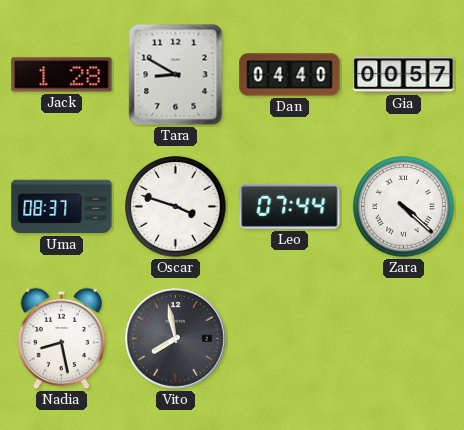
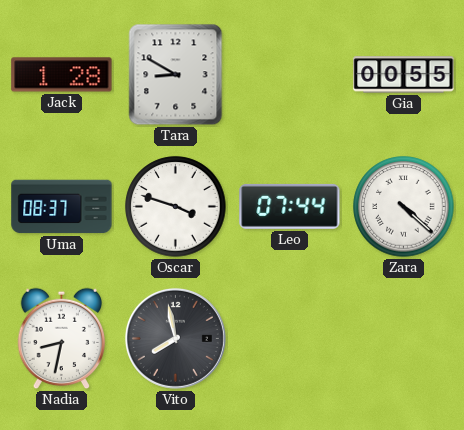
Dan: 04:40 -> none (290, 75)
Gia: 00:57 -> 00:55 (404, 75)
Nadia: 8:28 -> 8:32 (62, 339)
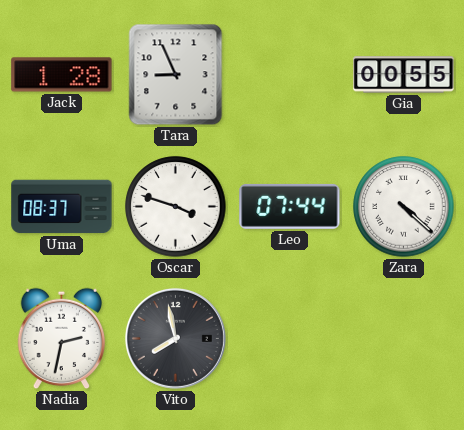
Tara: 8:50 -> 8:56 (176, 75)
Nadia: 8:32 -> 2:32 (62, 339)
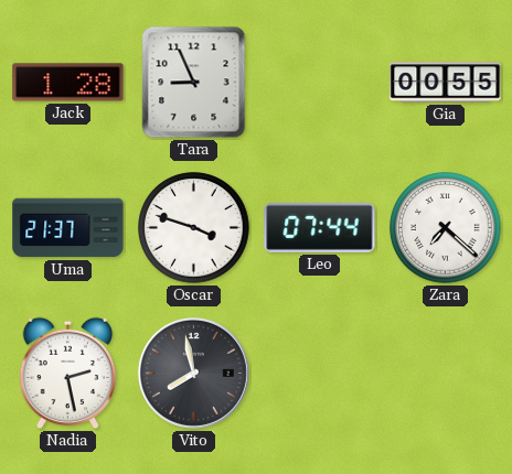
Uma: 08:37 -> 21:37 (68, 228)
Zara: 4:22 -> 7:22 (446, 228)
Nadia: 2:32 -> 2:28 (68, 374)
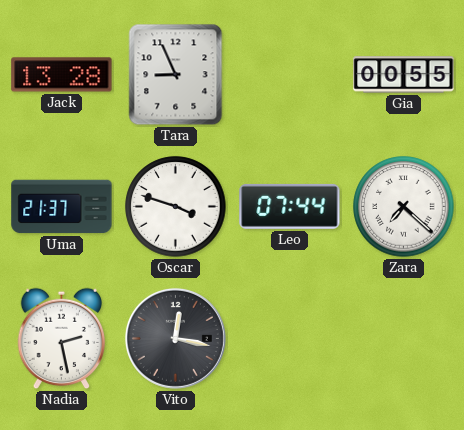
Jack: 1:28 -> 13:28 (62, 75)
Vito: 7:58 -> 12:17 (175, 338)
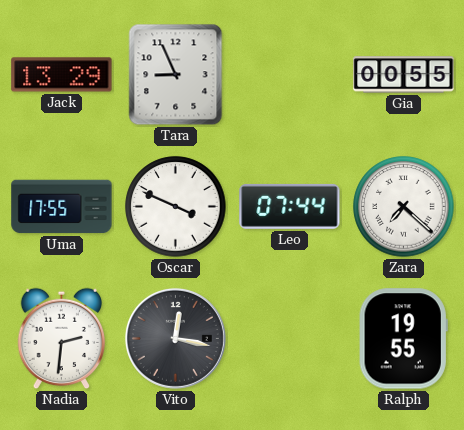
Jack: 13:28 -> 13:29 (62, 75)
Uma: 21:37 -> 17:55 (62, 207)
Oscar: 3:48 -> 3:49 (176, 207)
Nadia: 2:28 -> 2:31 (62, 339)
Ralph: none -> 19:55 (403, 339)
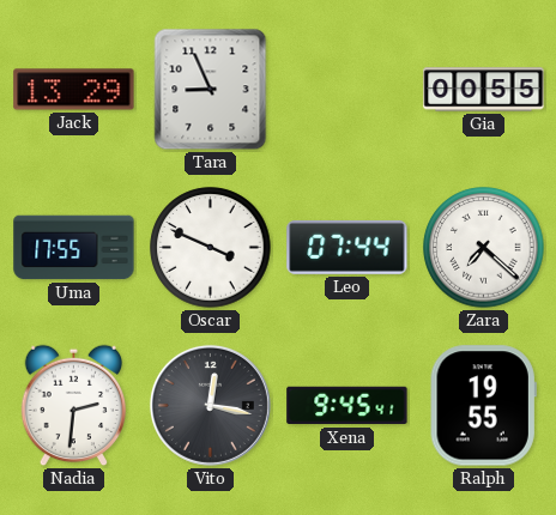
Xena: none -> 9:45 (347, 406)
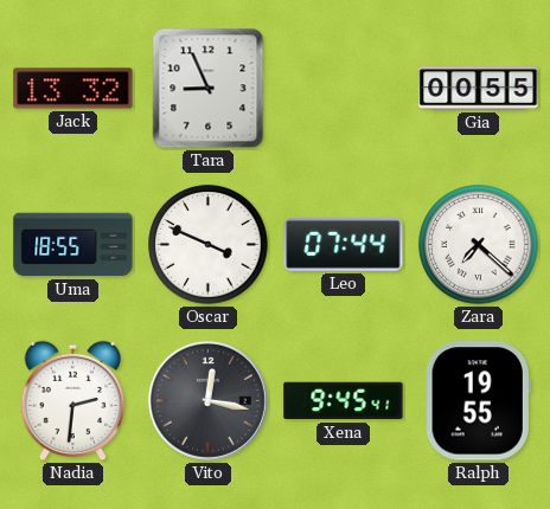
Jack: 13:29 -> 13:32 (73, 89)
Uma: 17:55 -> 18:55 (73, 245)
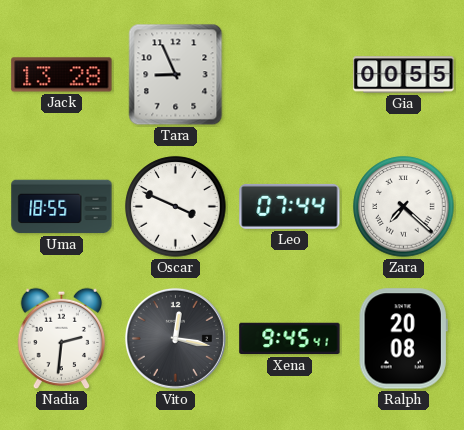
Jack: 13:32 -> 13:28 (62, 75)
Ralph: 19:55 -> 20:08 (403, 339)
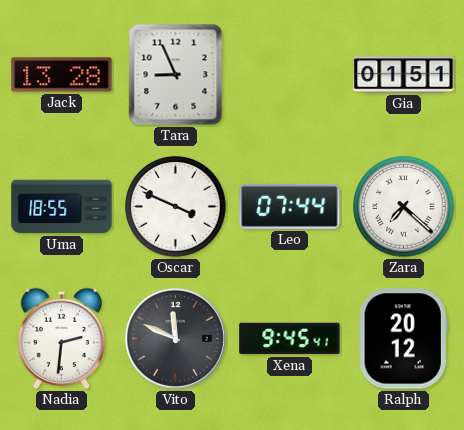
Gia: 00:55 -> 01:51 (404, 75)
Vito: 12:17 -> 11:49 (175, 338)
Ralph: 20:08 -> 20:12 (403, 339)
